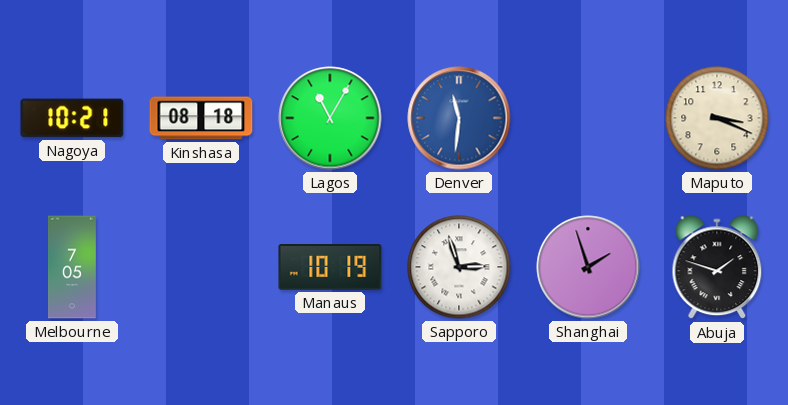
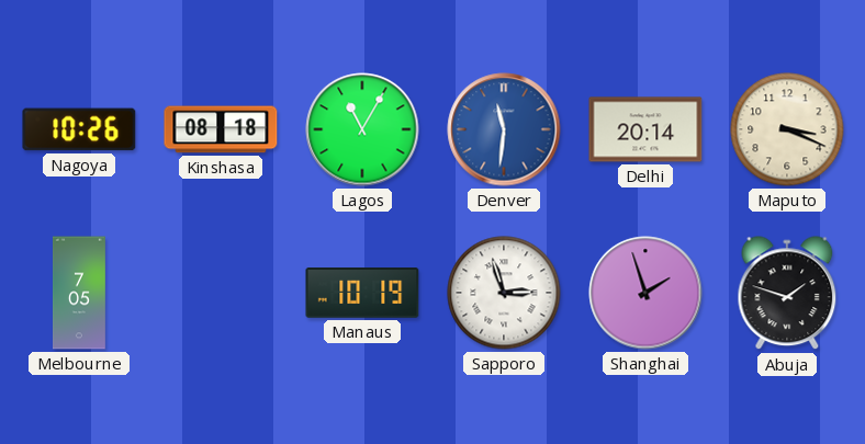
Nagoya: 10:21 -> 10:26 (79, 129)
Delhi: none -> 20:14 (645, 129)
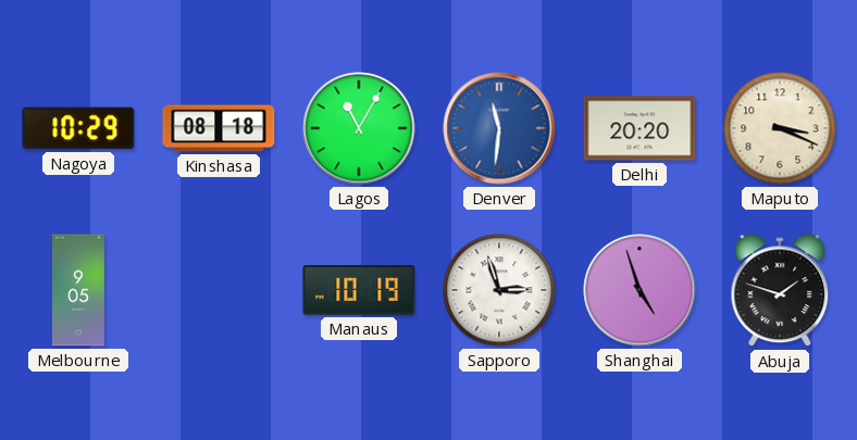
Nagoya: 10:26 -> 10:29 (78, 128)
Delhi: 20:14 -> 20:20 (639, 128)
Melbourne: 7:05 -> 9:05 (79, 290)
Shanghai: 1:57 -> 4:57 (639, 290)
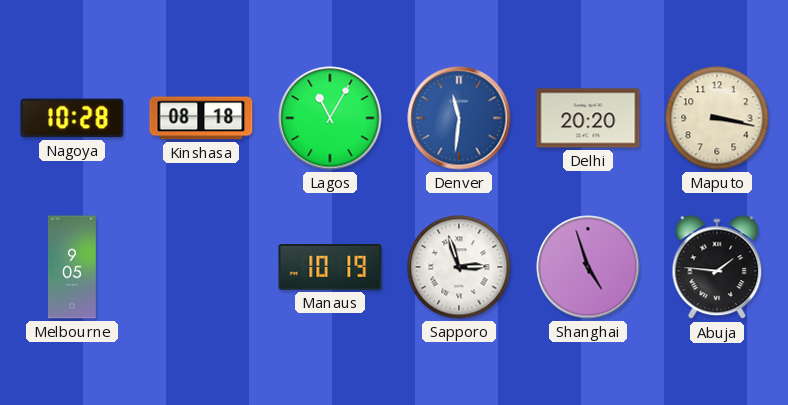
Nagoya: 10:29 -> 10:28 (72, 118)
Maputo: 3:19 -> 3:17 (717, 118)
Abuja: 1:48 -> 1:46 (717, 268)
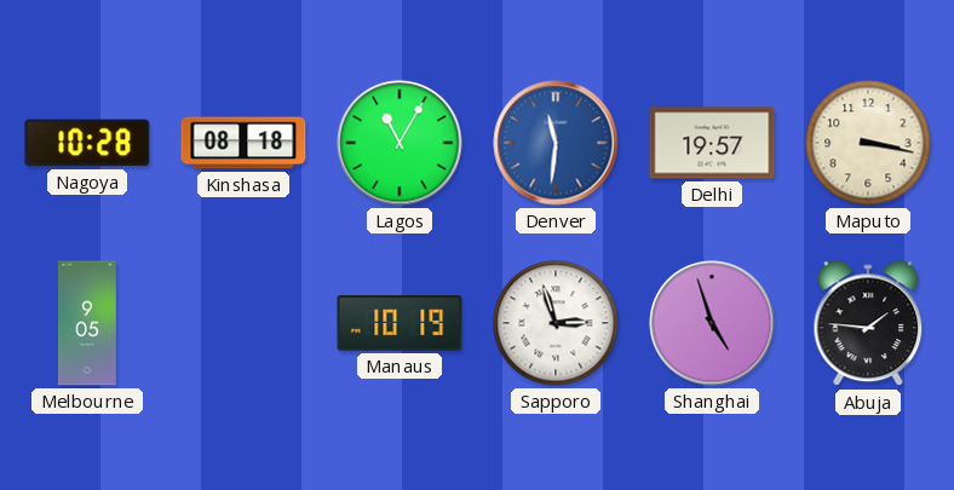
Delhi: 20:20 -> 19:57 (712, 143)
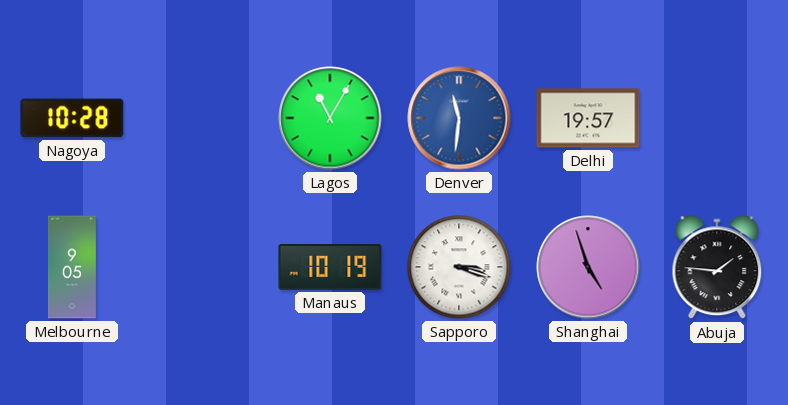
Kinshasa: 08:18 -> none (243, 143)
Maputo: 3:17 -> none (868, 143)
Sapporo: 2:57 -> 3:18 (459, 267)
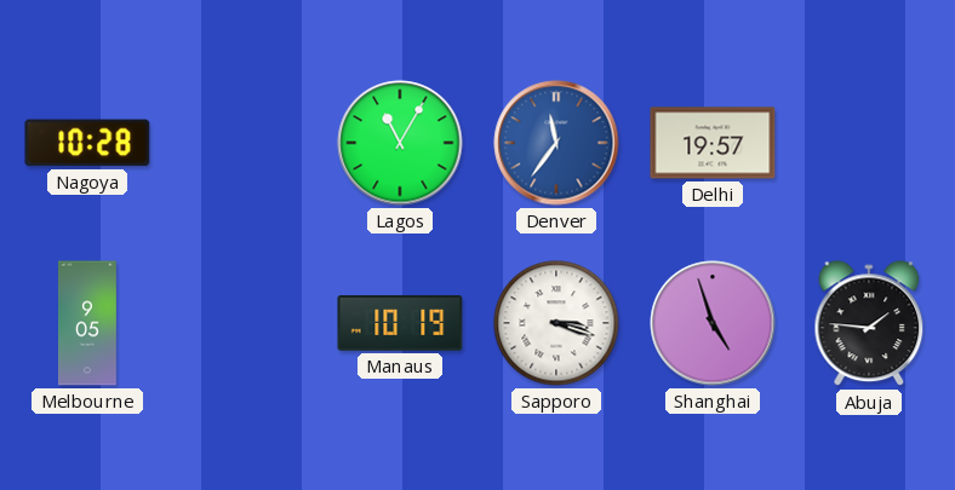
Denver: 11:31 -> 11:36 (556, 143)
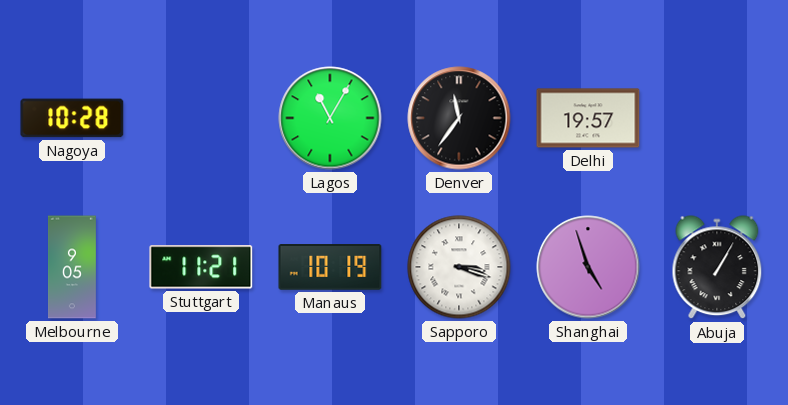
Denver dial: blue -> black (459, 118)
Stuttgart: none -> 11:21 (201, 267)
Abuja: 1:46 -> 1:05 (717, 268)
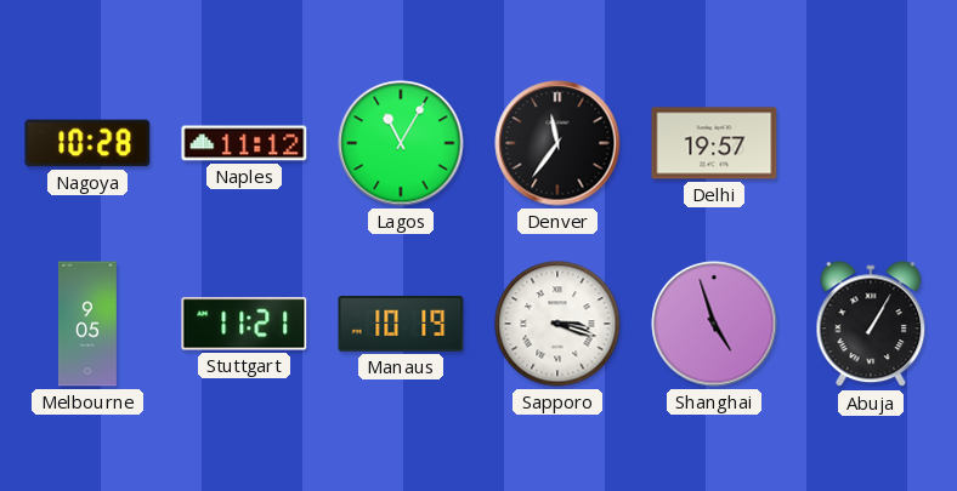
Naples: none -> 11:12 (244, 143)
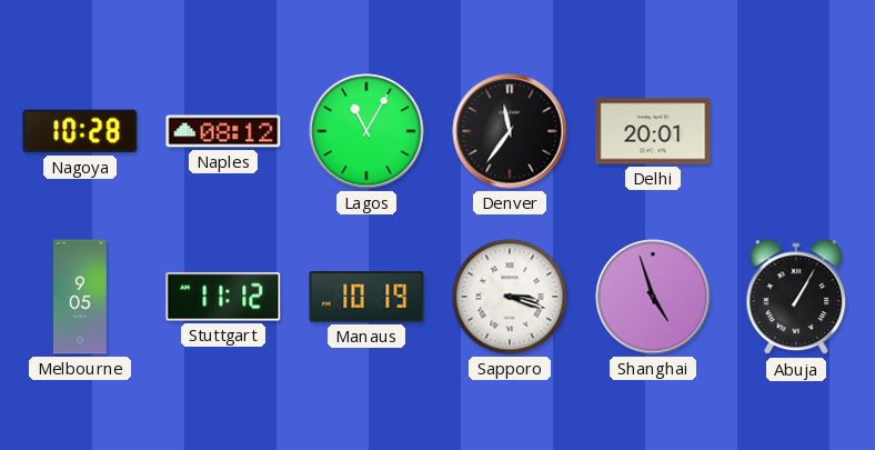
Naples: 11:12 -> 08:12 (223, 131)
Delhi: 19:57 -> 20:01 (653, 131)
Stuttgart: 11:21 -> 11:12 (223, 297)
